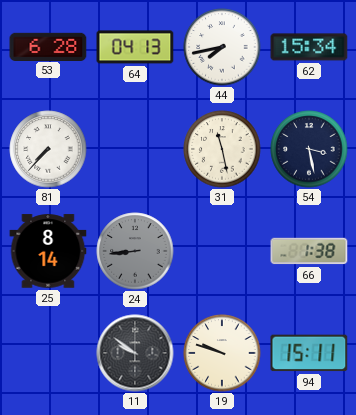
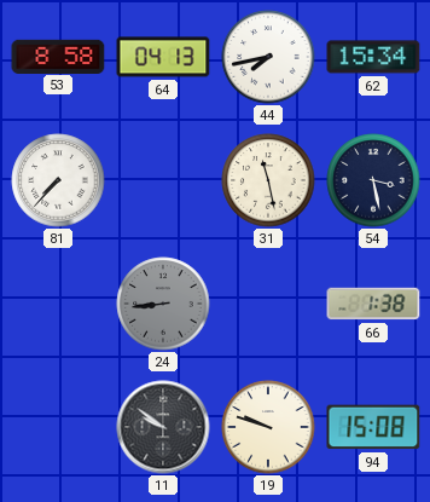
53: 6:28 -> 8:58 (58, 56)
25: 8:14 -> none (48, 251)
94: 15:11 -> 15:08 (373, 427)
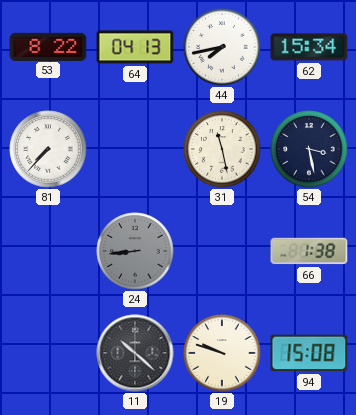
53: 8:58 -> 8:22 (48, 46)
11: 9:51 -> 10:22 (135, 353)
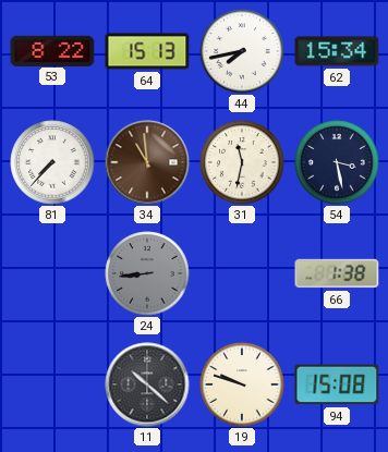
64: 04:13 -> 15:13 (147, 51)
34: none -> 10:59 (147, 162)
31: 11:28 -> 11:32 (242, 162)
